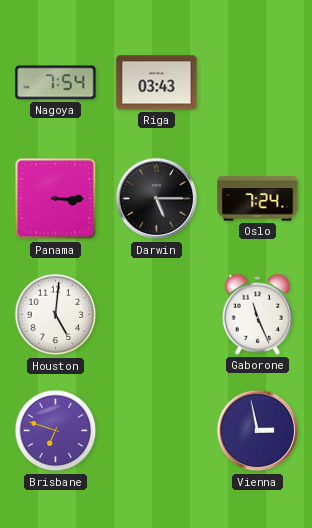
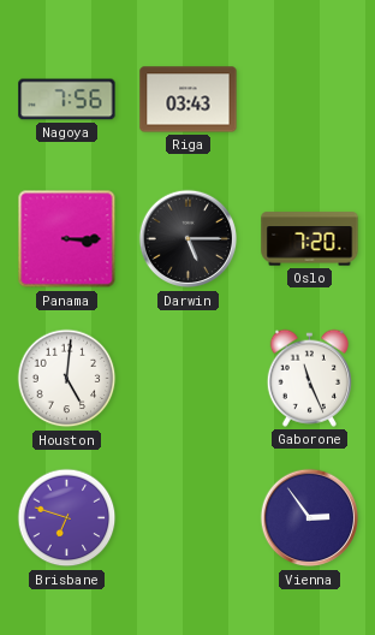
Nagoya: 7:54 -> 7:56 (67, 100)
Oslo: 7:24 -> 7:20 (310, 239)
Vienna: 2:58 -> 2:54 (310, 518)
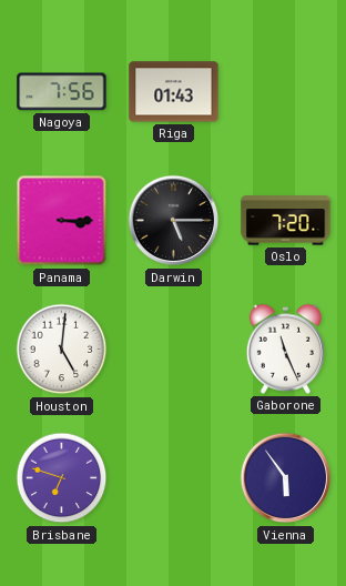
Riga: 03:43 -> 01:43 (174, 92)
Vienna: 2:54 -> 5:54 (286, 478)
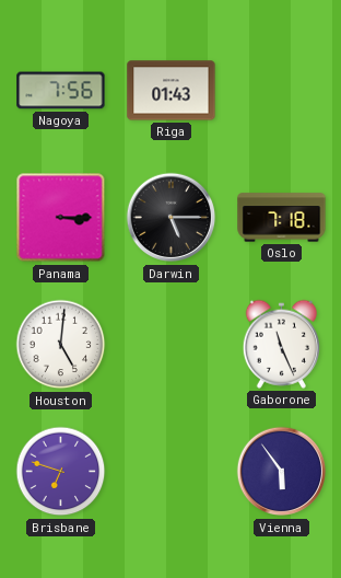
Oslo: 7:20 -> 7:18 (282, 218)
